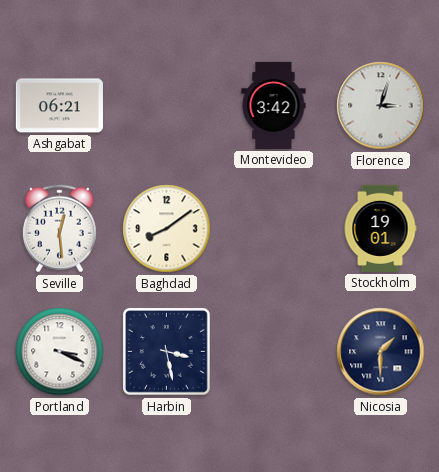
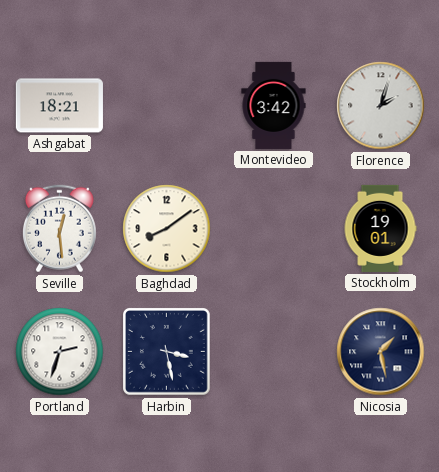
Ashgabat: 06:21 -> 18:21 (59, 106)
Florence: 3:03 -> 2:03 (381, 106)
Portland: 3:19 -> 2:33 (60, 352)
Nicosia: 1:30 -> 1:28 (381, 352)
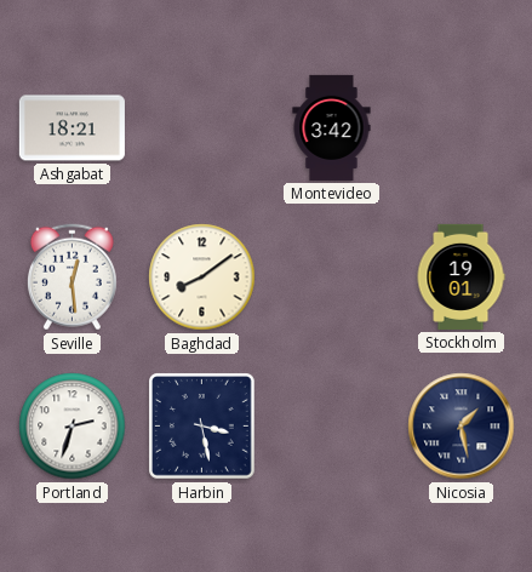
Florence: 2:03 -> none (381, 106)
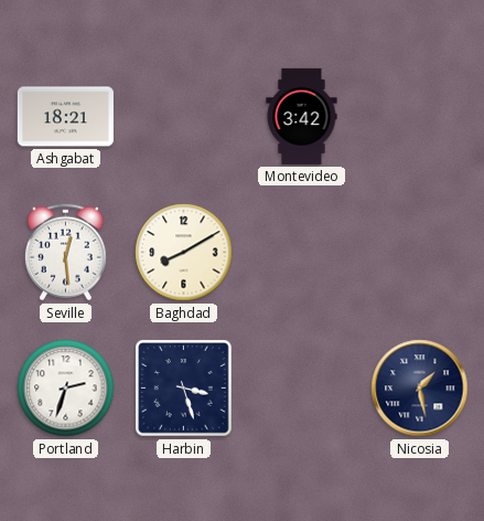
Baghdad: 8:09 -> 8:10 (184, 253)
Stockholm: 19:01 -> none (461, 276)
Harbin: 3:28 -> 3:27 (184, 389)
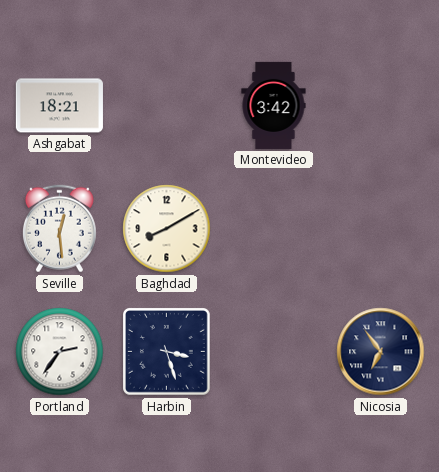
Portland: 2:33 -> 2:36 (60, 352)
Nicosia: 1:28 -> 6:54 (381, 352)
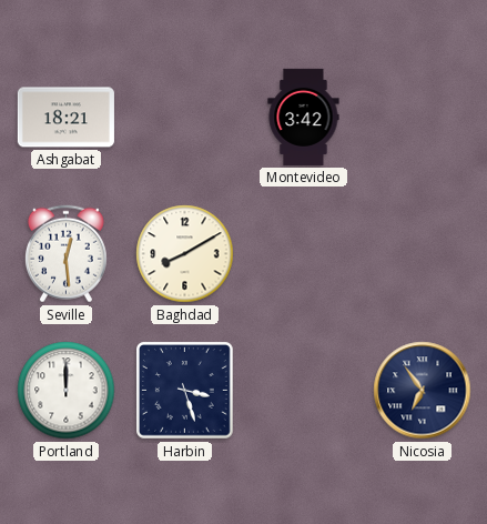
Portland: 2:36 -> 12:00 (67, 391)
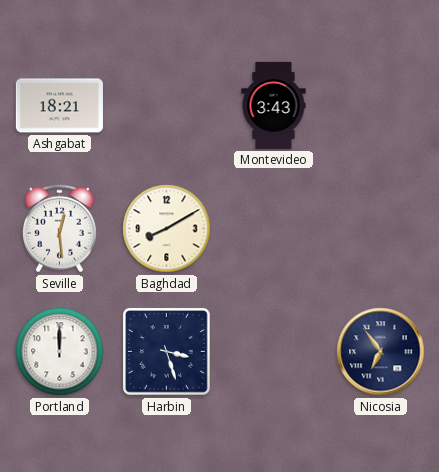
Montevideo: 3:42 -> 3:43 (274, 105)
